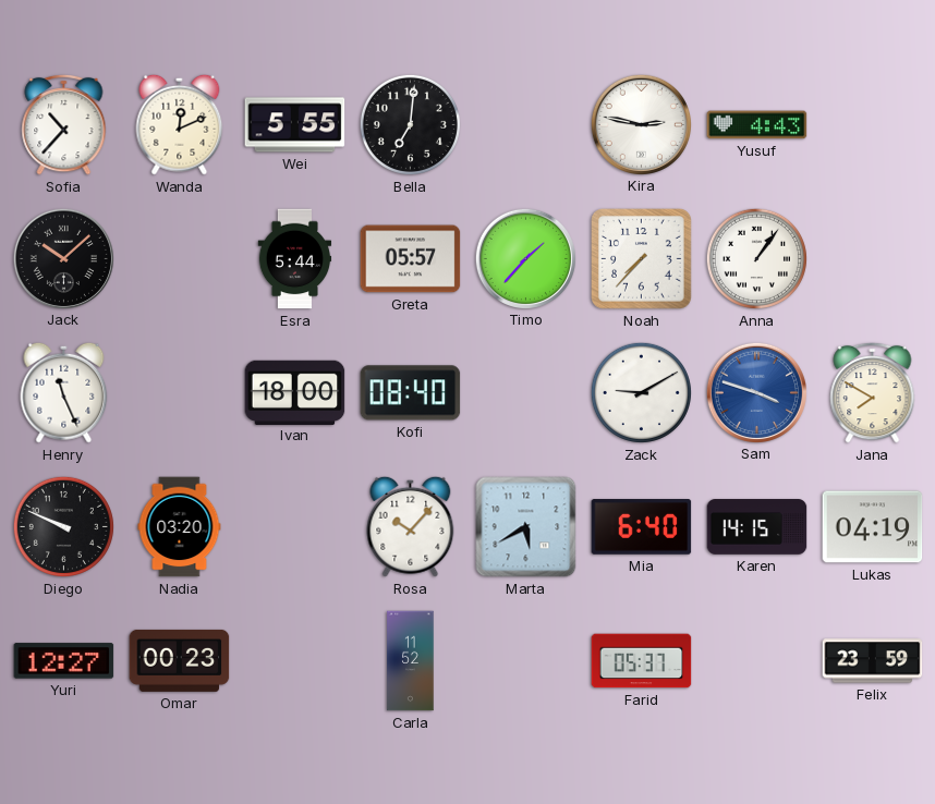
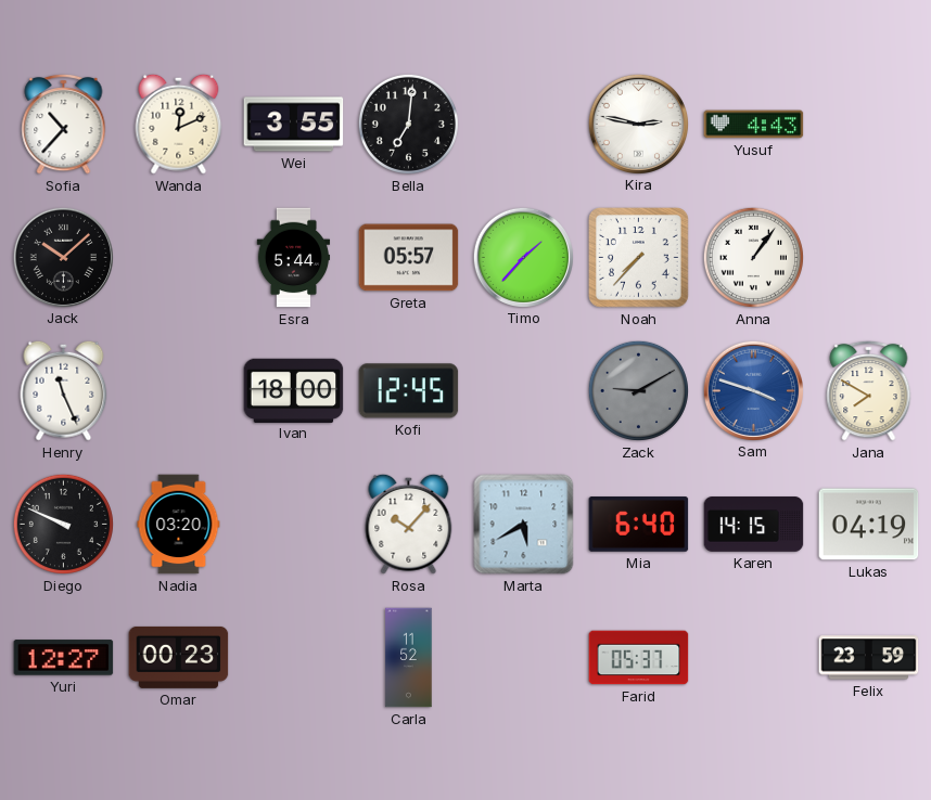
Wei: 5:55 -> 3:55 (294, 125)
Kofi: 08:40 -> 12:45 (409, 391)
Zack dial: white -> grey (638, 390)
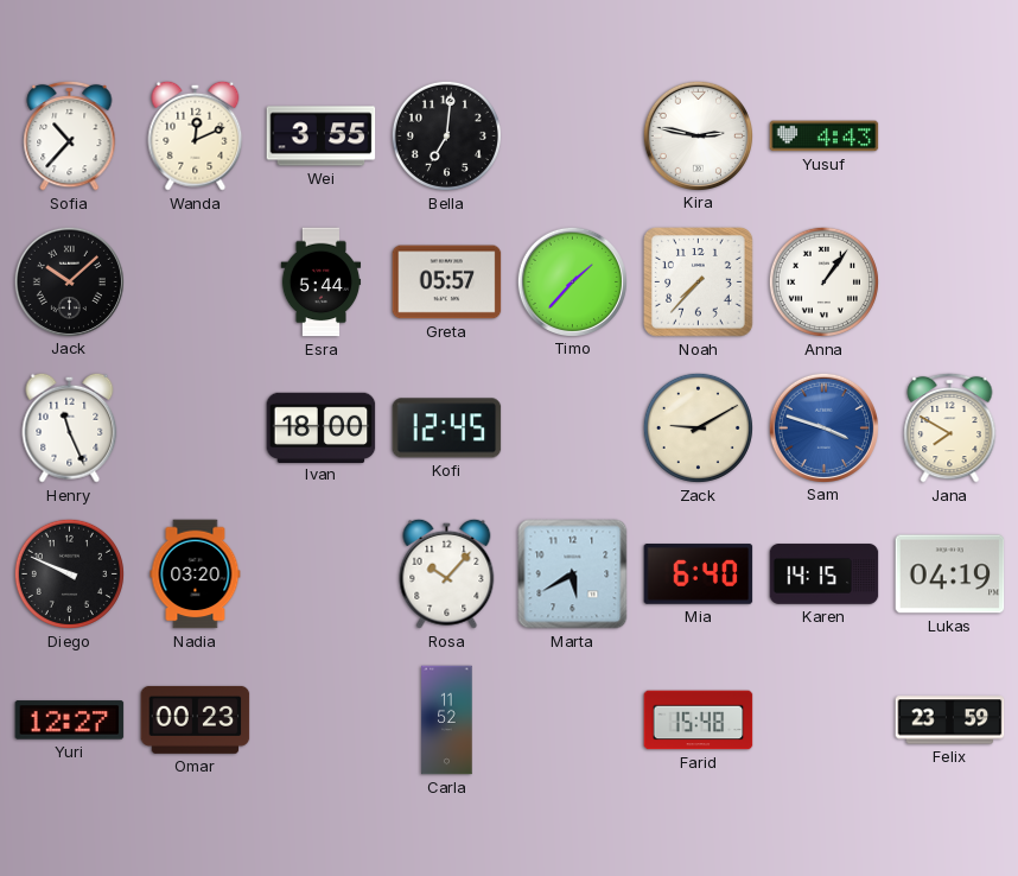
Zack dial: grey -> cream (698, 427)
Farid: 05:37 -> 15:48 (699, 721)
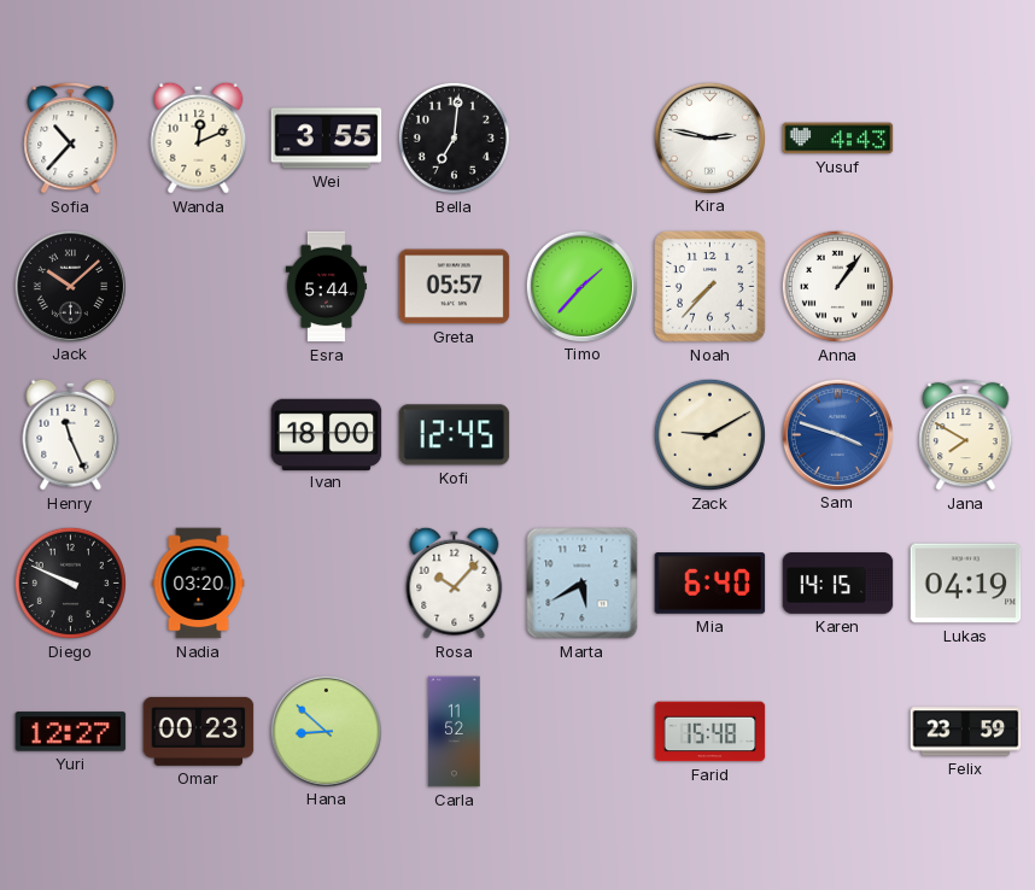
Hana: none -> 8:52 (326, 731)
